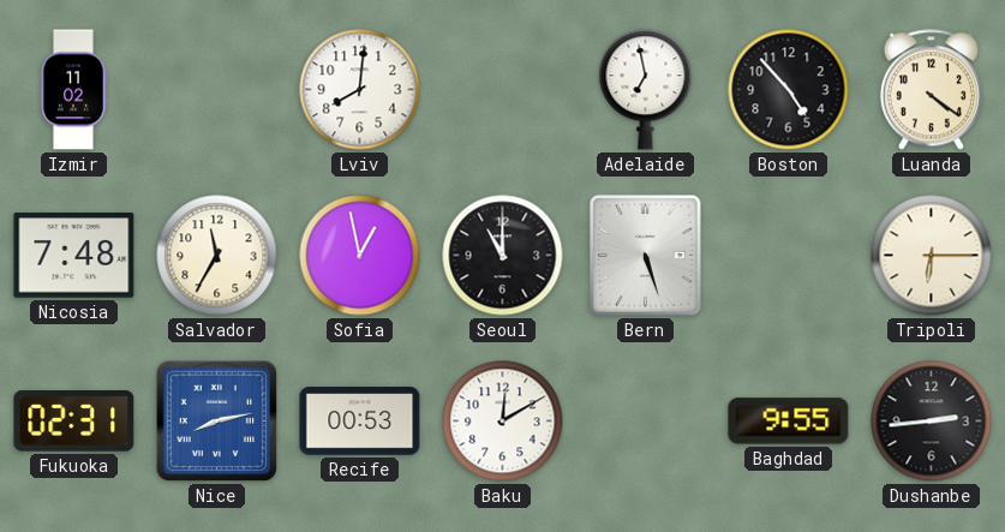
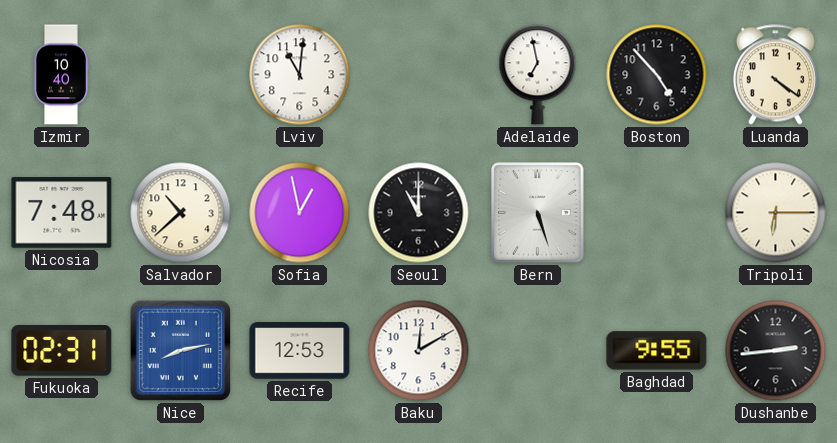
Izmir: 11:02 -> 10:40 (62, 75)
Lviv: 8:01 -> 11:01 (300, 75)
Salvador: 11:35 -> 10:38 (181, 213)
Recife: 00:53 -> 12:53 (300, 351)
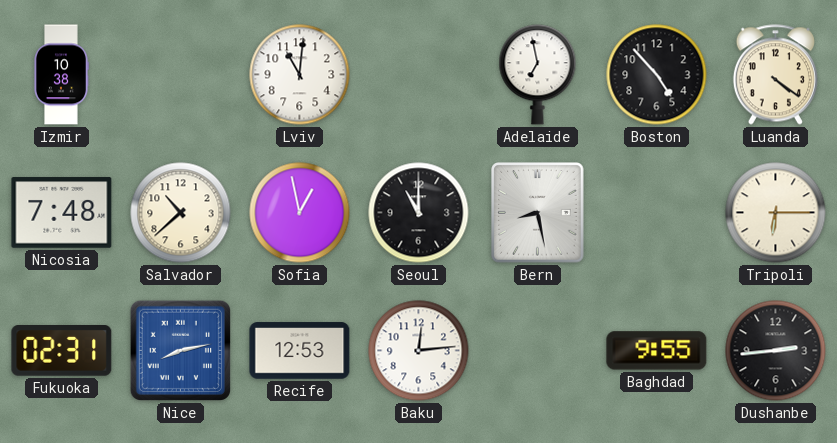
Izmir: 10:40 -> 10:38 (62, 75)
Bern: 5:27 -> 8:28 (538, 213)
Baku: 12:10 -> 12:14 (419, 351)
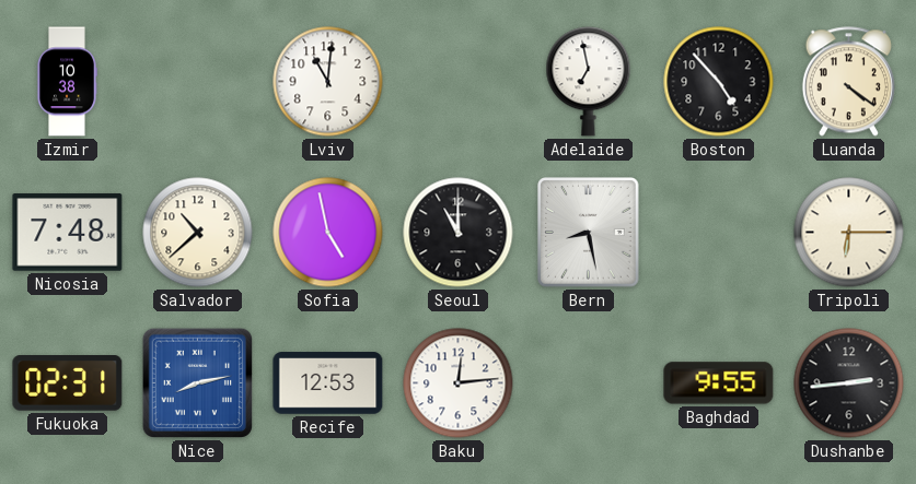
Sofia: 12:58 -> 4:58 (328, 233)
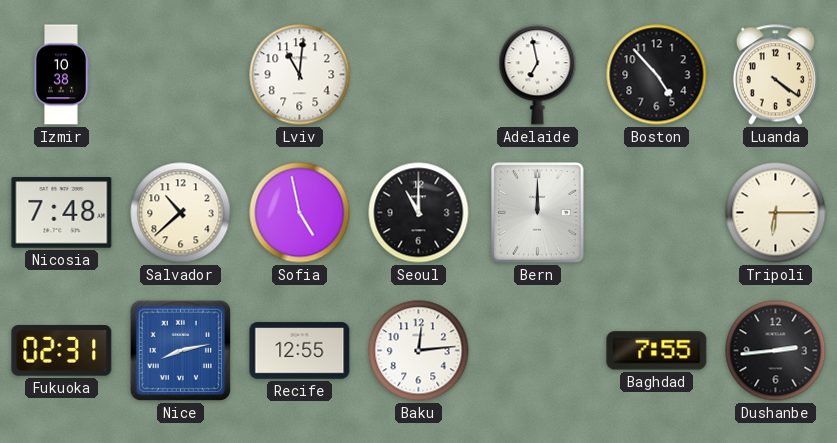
Bern: 8:28 -> 12:00 (538, 213)
Recife: 12:53 -> 12:55 (300, 351)
Baghdad: 9:55 -> 7:55 (657, 351)
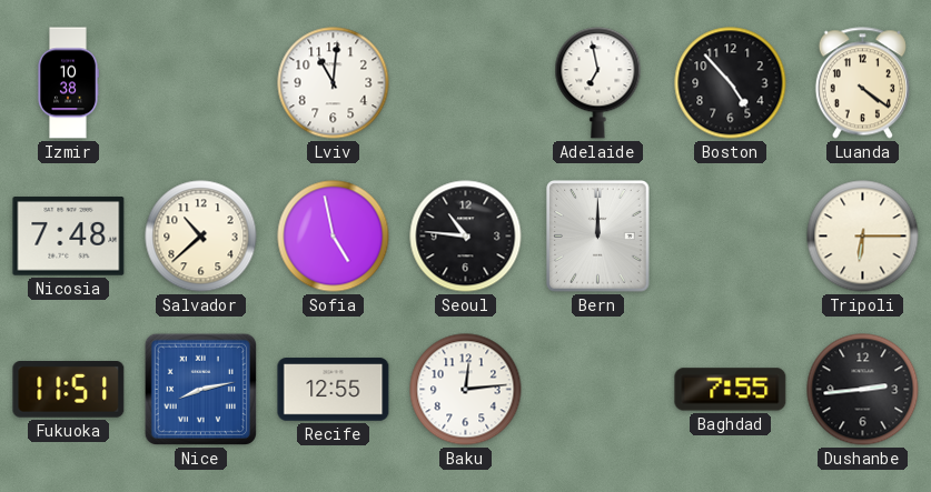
Seoul: 11:00 -> 10:46 (466, 237)
Fukuoka: 02:31 -> 11:51 (69, 390)
